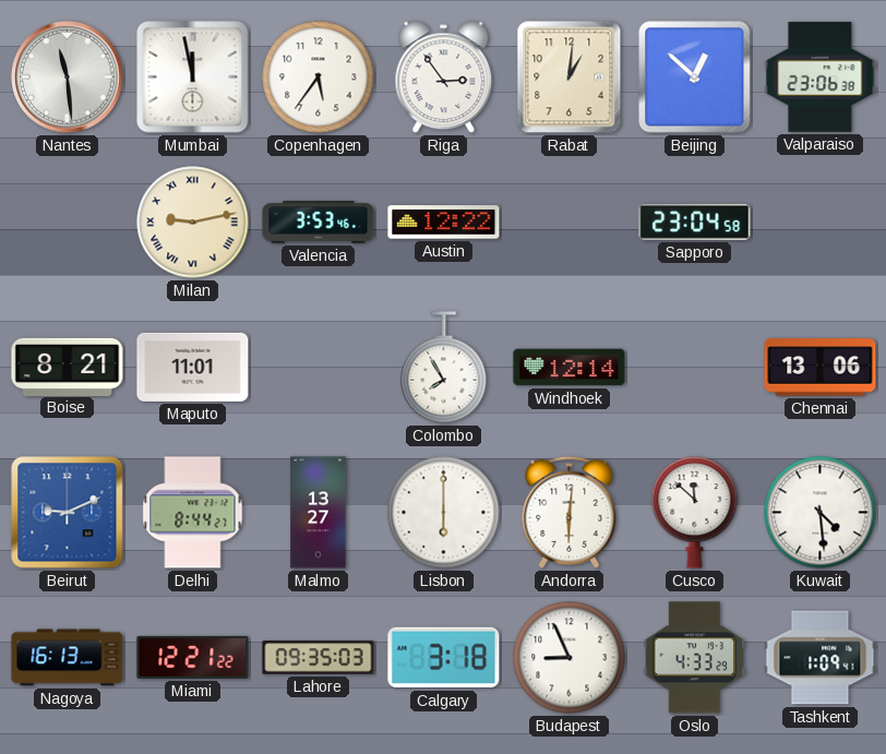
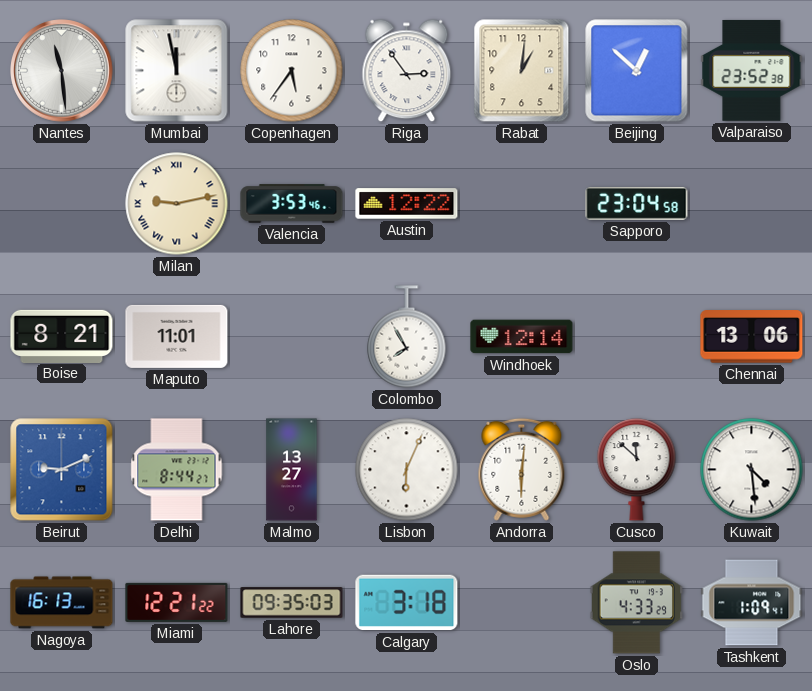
Valparaiso: 23:06 -> 23:52 (752, 70)
Lisbon: 6:00 -> 6:04 (407, 470)
Budapest: 8:56 -> none (570, 658)
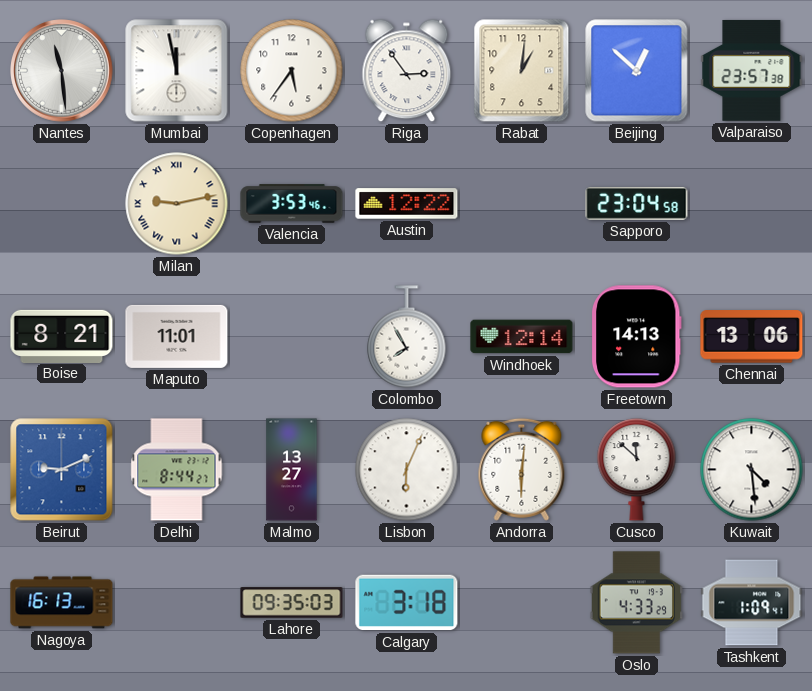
Valparaiso: 23:52 -> 23:57 (752, 70)
Freetown: none -> 14:13 (636, 337)
Miami: 12:21 -> none (177, 602)
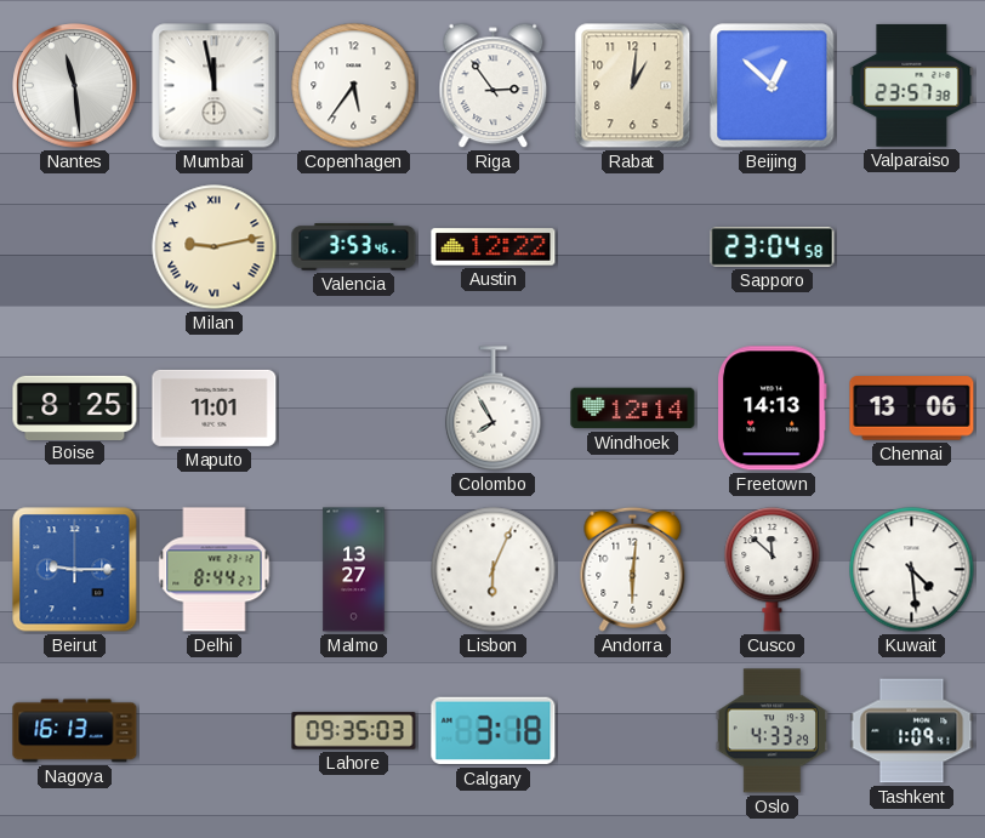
Boise: 8:21 -> 8:25 (75, 407)
Beirut: 9:11 -> 9:15 (75, 570)
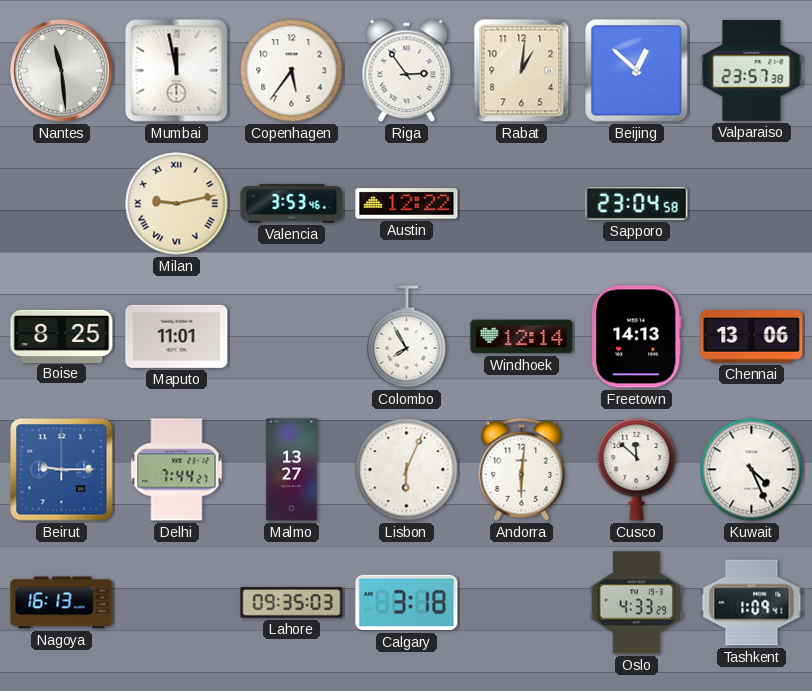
Delhi: 8:44 -> 7:44 (177, 470)
Kuwait: 4:29 -> 4:26 (752, 470)
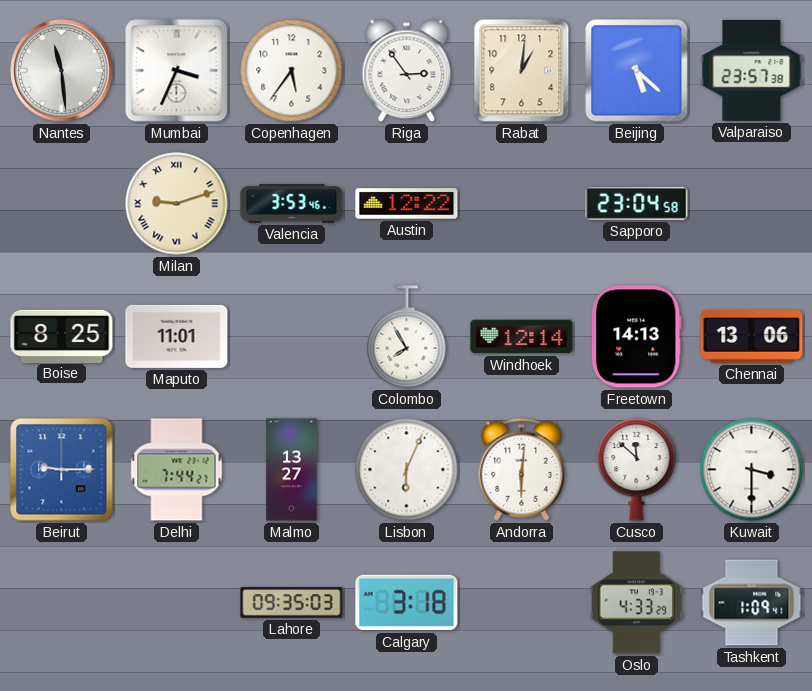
Mumbai: 11:58 -> 3:34 (177, 71)
Beijing: 12:52 -> 5:22 (637, 71)
Milan: 9:13 -> 9:12 (177, 204)
Kuwait: 4:26 -> 3:30 (752, 470)
Nagoya: 16:13 -> none (62, 603)
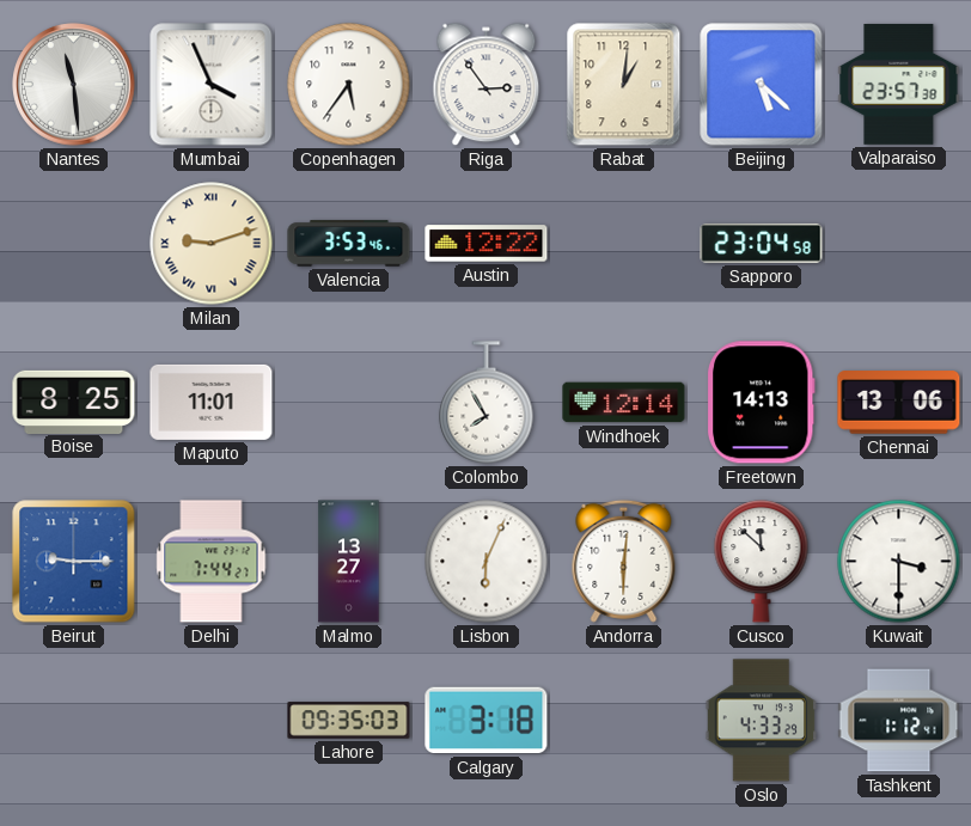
Mumbai: 3:34 -> 3:56 (212, 85)
Tashkent: 1:09 -> 1:12 (899, 721)
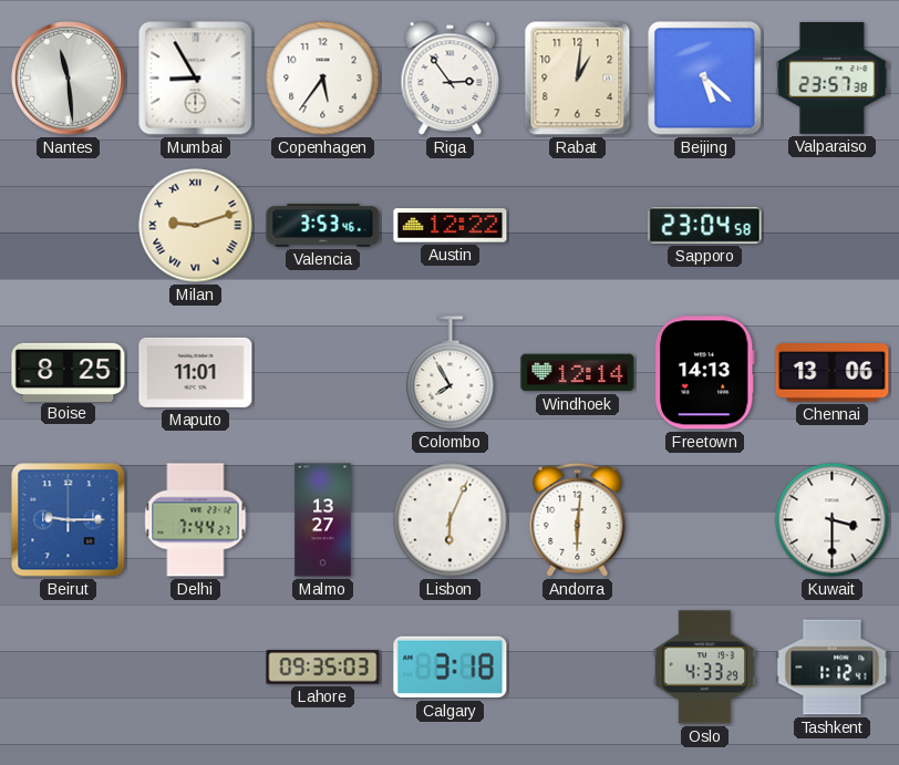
Mumbai: 3:56 -> 8:55 (196, 79)
Cusco: 11:52 -> none (762, 562)
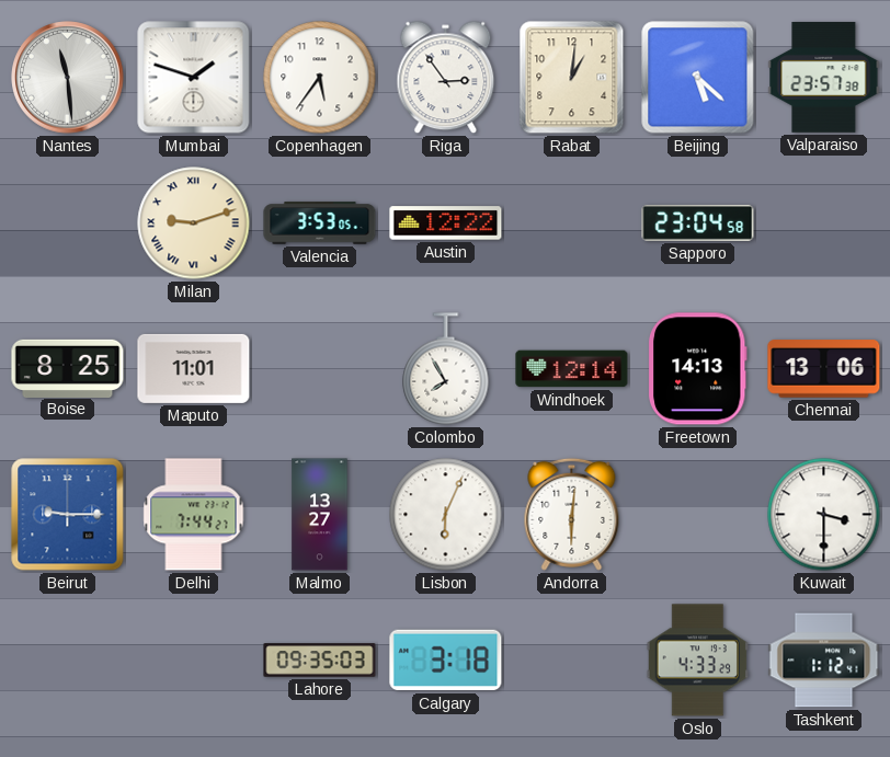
Mumbai: 8:55 -> 1:48 (194, 78)
Valencia: 3:53:46 -> 3:53:05 (320, 223)
